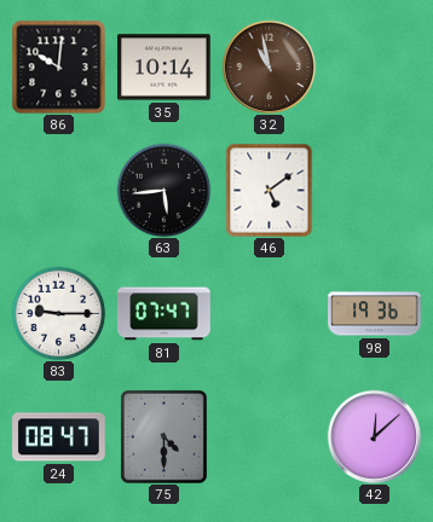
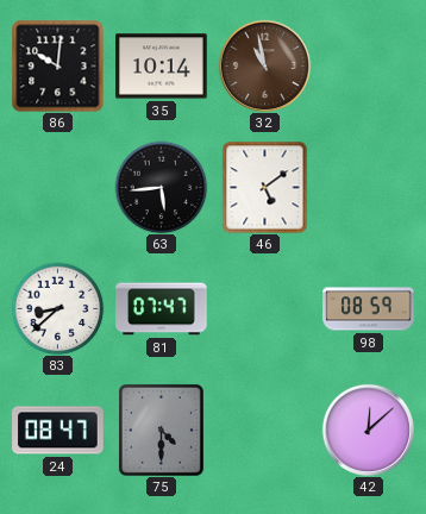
83: 9:15 -> 8:38 (57, 308)
98: 19:36 -> 08:59 (369, 309)
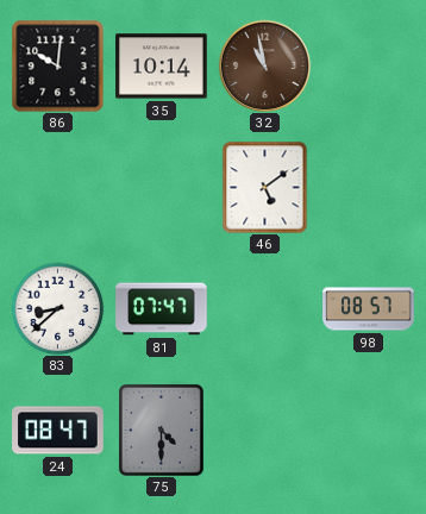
63: 5:44 -> none (161, 187)
98: 08:59 -> 08:57 (369, 309)
42: 12:08 -> none (368, 430)
